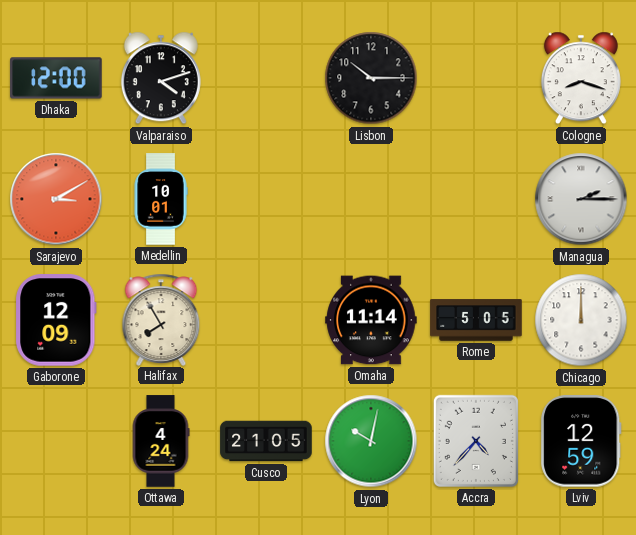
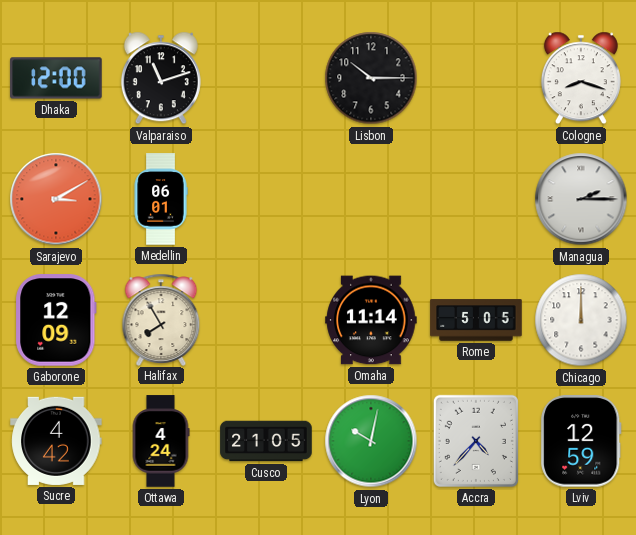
Valparaiso: 4:12 -> 11:12 (161, 78)
Medellin: 10:01 -> 06:01 (161, 199)
Sucre: none -> 4:42 (56, 441)
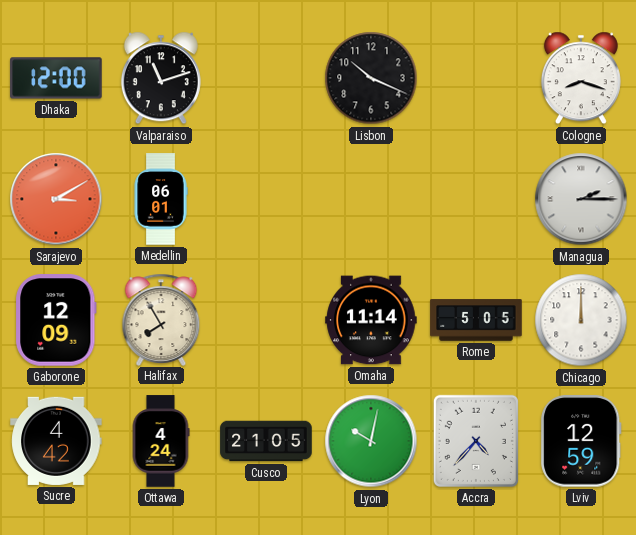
Lisbon: 10:15 -> 10:19 (371, 78)
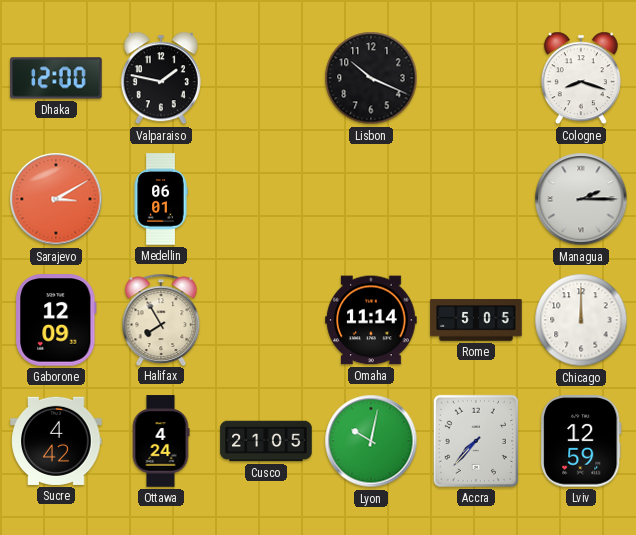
Valparaiso: 11:12 -> 1:47 (161, 78)
Accra: 4:37 -> 7:37 (476, 441)
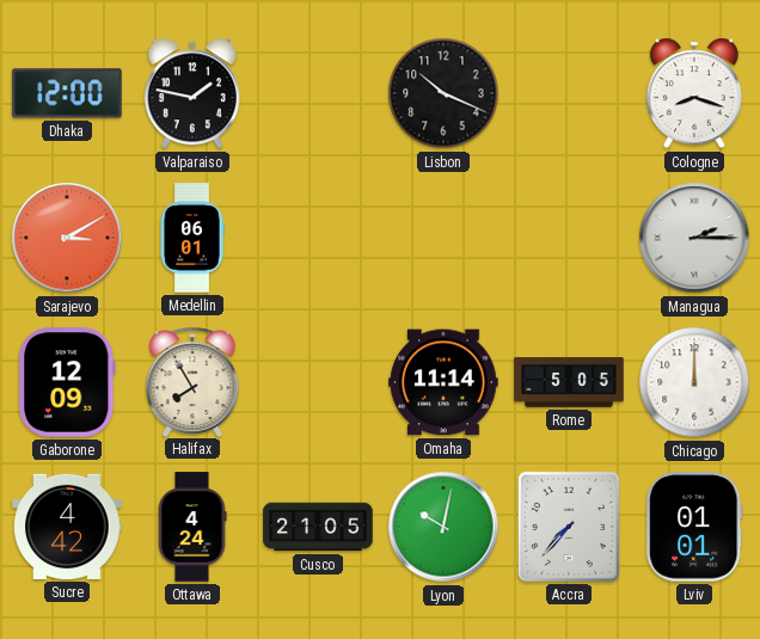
Lviv: 12:59 -> 01:01 (695, 527)
